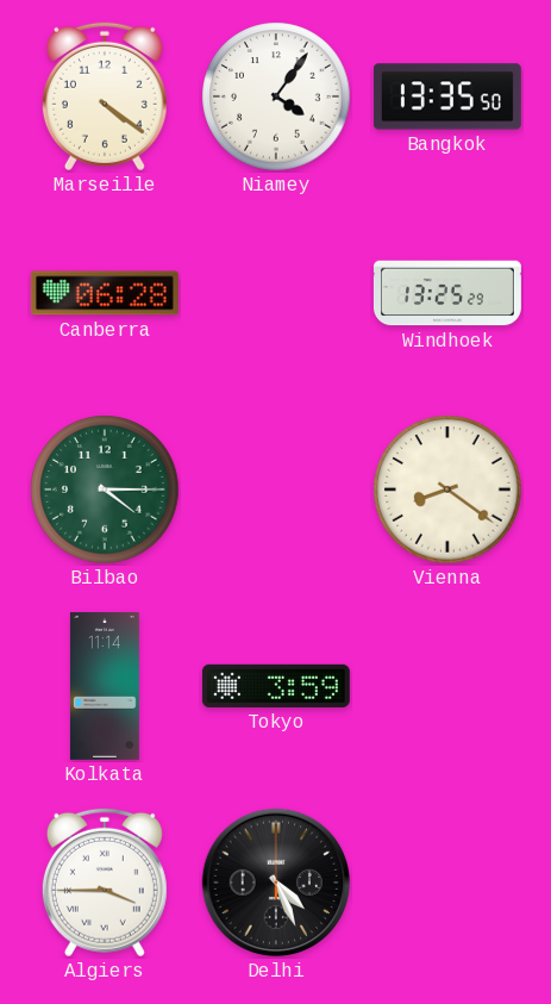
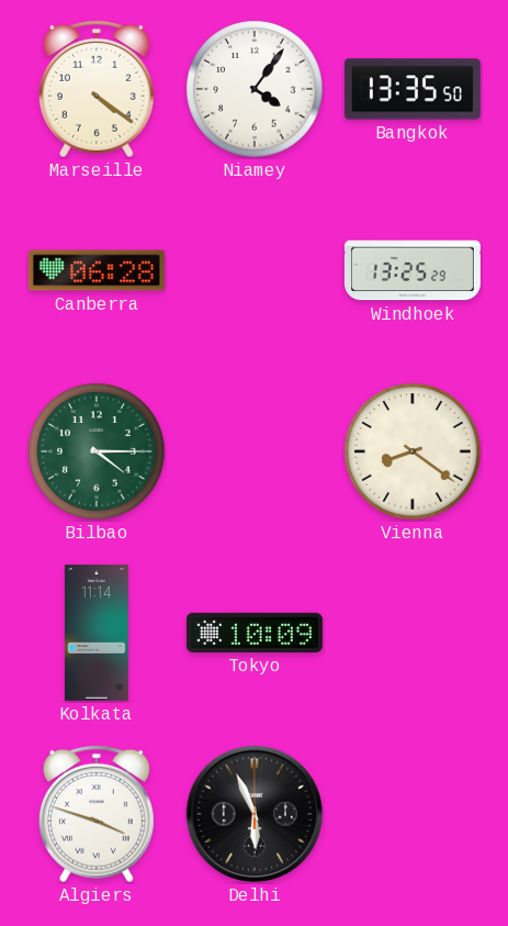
Tokyo: 3:59 -> 10:09 (255, 633)
Algiers: 3:45 -> 3:48 (97, 814)
Delhi: 4:26 -> 5:56 (255, 814)
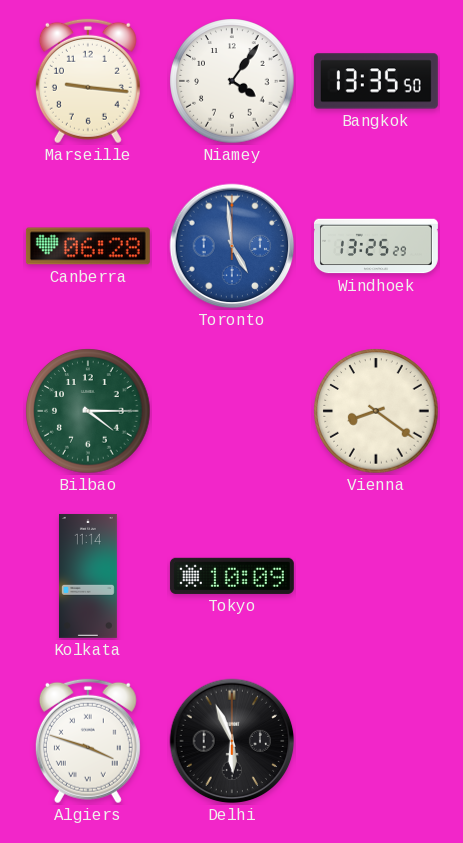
Marseille: 4:21 -> 9:16 (88, 81)
Toronto: none -> 4:59 (232, 246)
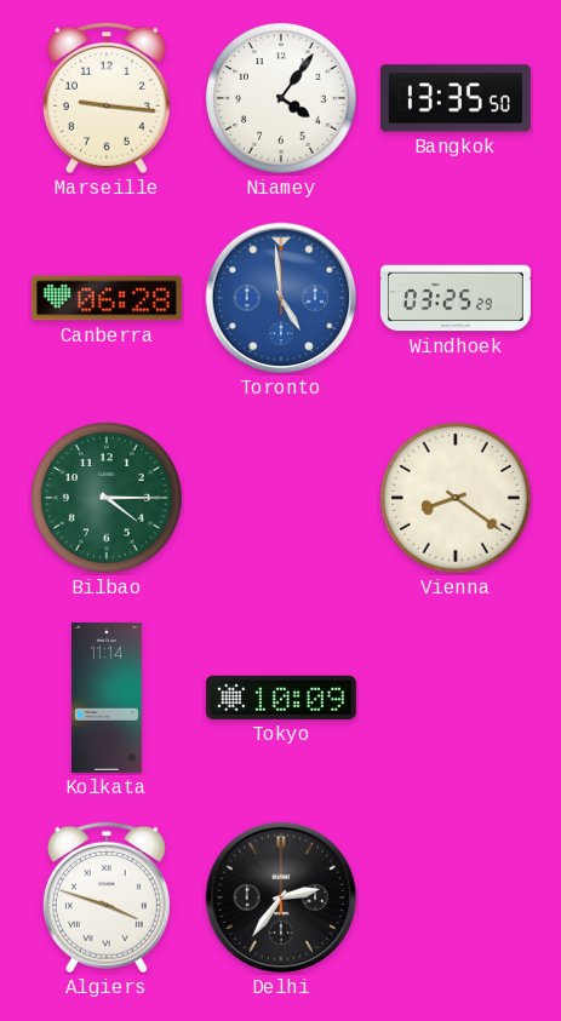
Windhoek: 13:25 -> 03:25 (456, 298)
Delhi: 5:56 -> 2:36 (281, 897)
